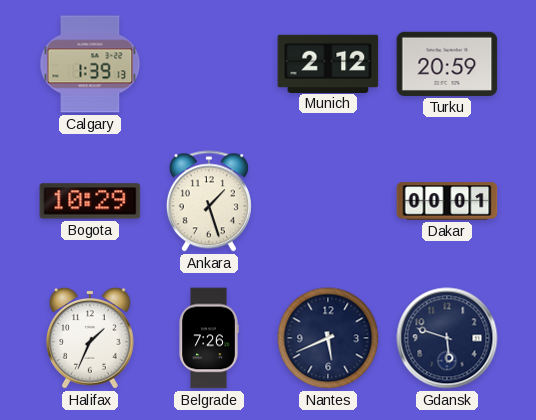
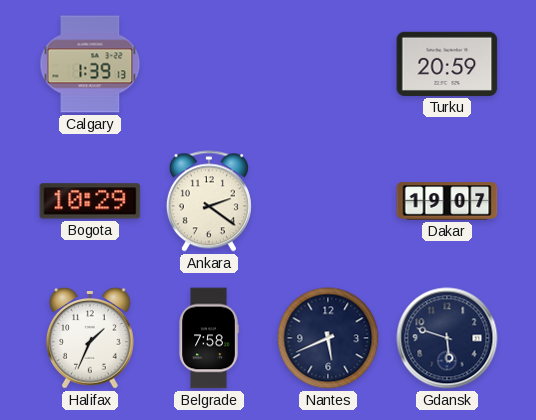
Munich: 2:12 -> none (328, 63)
Ankara: 1:27 -> 2:21 (209, 201)
Dakar: 00:01 -> 19:07 (447, 201)
Belgrade: 7:26 -> 7:58 (209, 338)
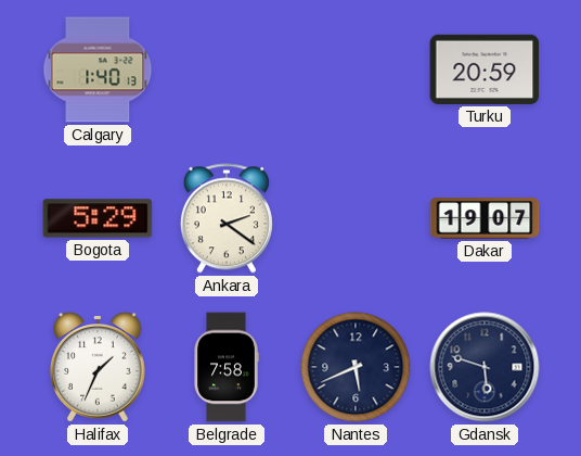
Calgary: 1:39 -> 1:40 (98, 69)
Bogota: 10:29 -> 5:29 (98, 218)
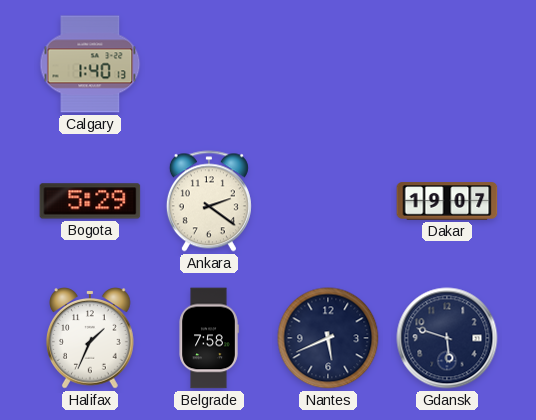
Turku: 20:59 -> none (485, 69)
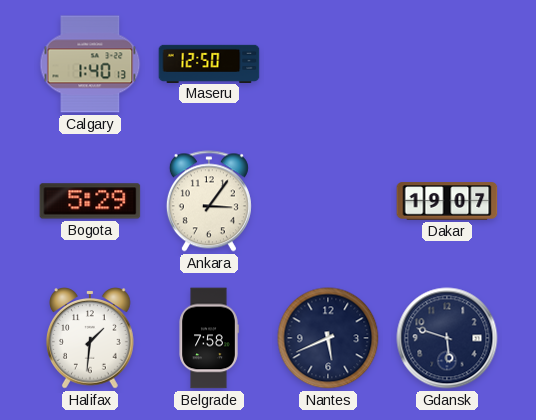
Maseru: none -> 12:50 (209, 63)
Ankara: 2:21 -> 3:06 (209, 201)
Halifax: 1:34 -> 1:31 (91, 338)
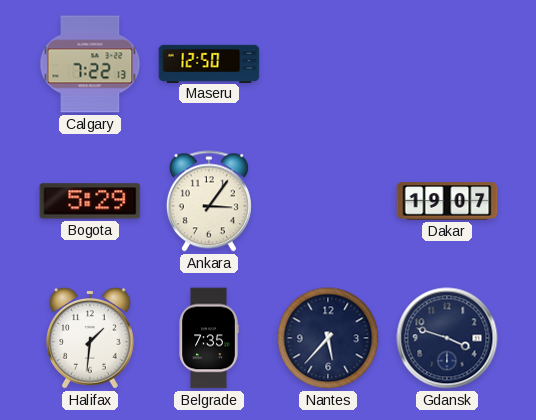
Calgary: 1:40 -> 7:22 (90, 64)
Belgrade: 7:58 -> 7:35 (209, 338)
Nantes: 5:41 -> 5:37 (328, 338)
Gdansk: 5:48 -> 3:48 (447, 338)
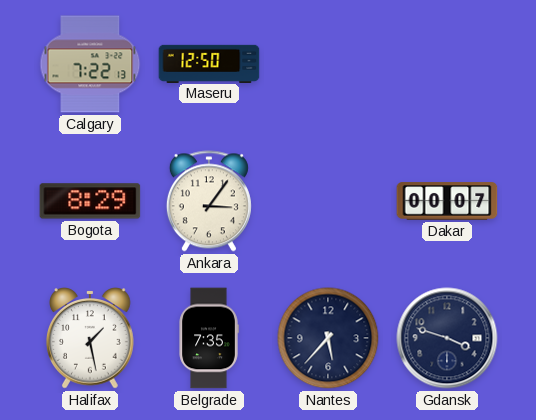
Bogota: 5:29 -> 8:29 (90, 201)
Dakar: 19:07 -> 00:07 (447, 201)
Halifax: 1:31 -> 1:28 (91, 338)
